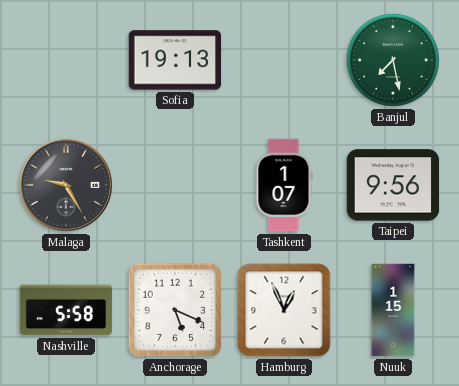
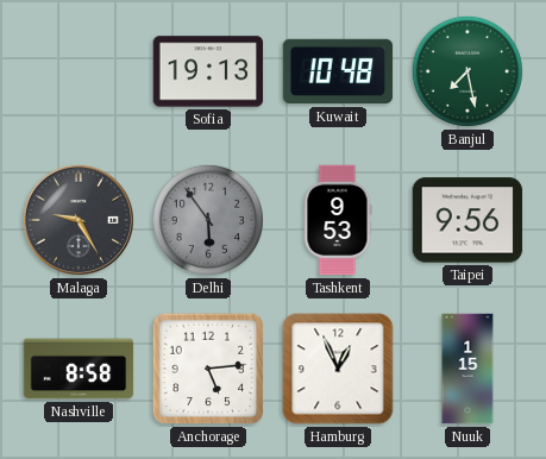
Kuwait: none -> 10:48 (338, 71)
Delhi: none -> 5:54 (208, 220)
Tashkent: 1:07 -> 9:53 (338, 220)
Nashville: 5:58 -> 8:58 (79, 369)
Anchorage: 5:19 -> 5:14 (208, 369)
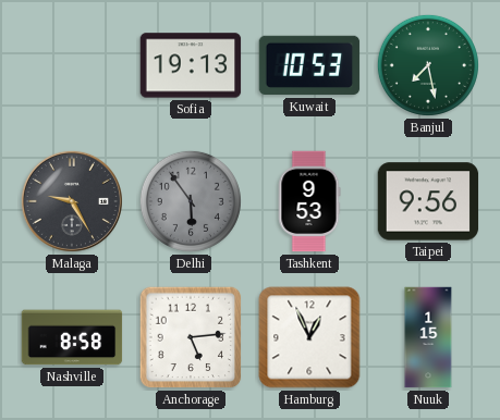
Kuwait: 10:48 -> 10:53 (309, 65)
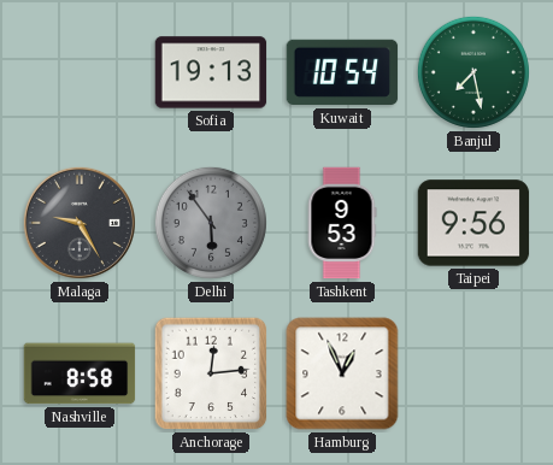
Kuwait: 10:53 -> 10:54 (342, 72)
Anchorage: 5:14 -> 12:14 (211, 373)
Nuuk: 1:15 -> none (428, 337)
